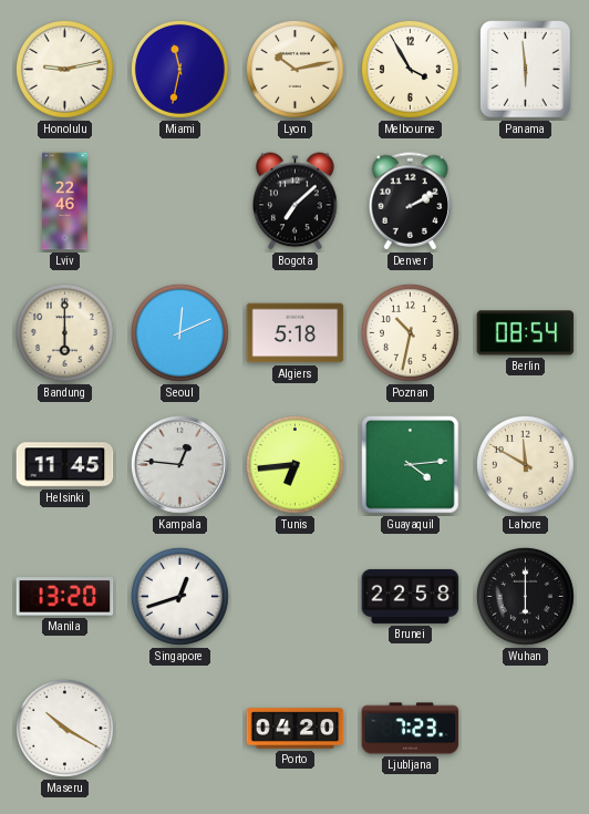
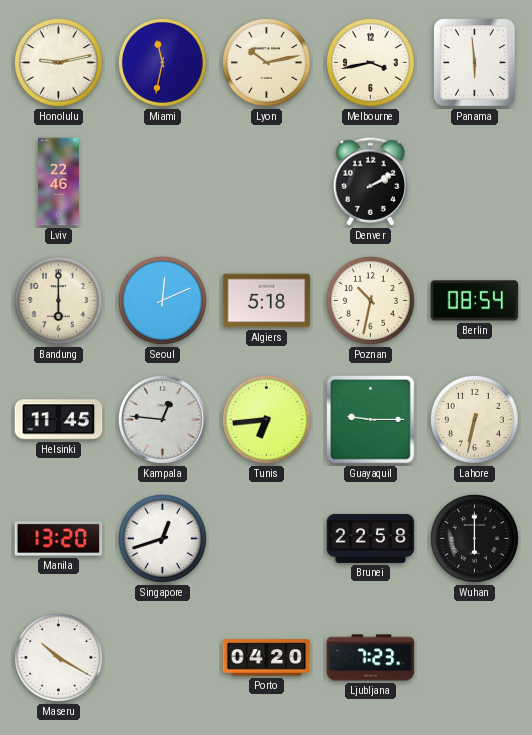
Melbourne: 3:55 -> 3:43 (370, 62)
Bogota: 7:08 -> none (296, 202)
Guayaquil: 4:14 -> 9:15 (371, 420)
Lahore: 11:50 -> 6:32 (474, 419)
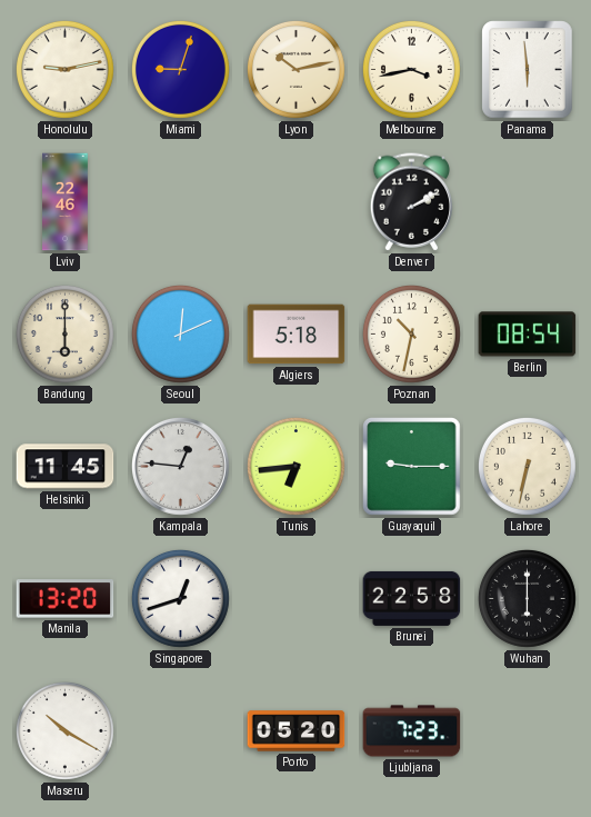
Miami: 11:32 -> 9:03 (180, 69)
Porto: 04:20 -> 05:20 (297, 731)
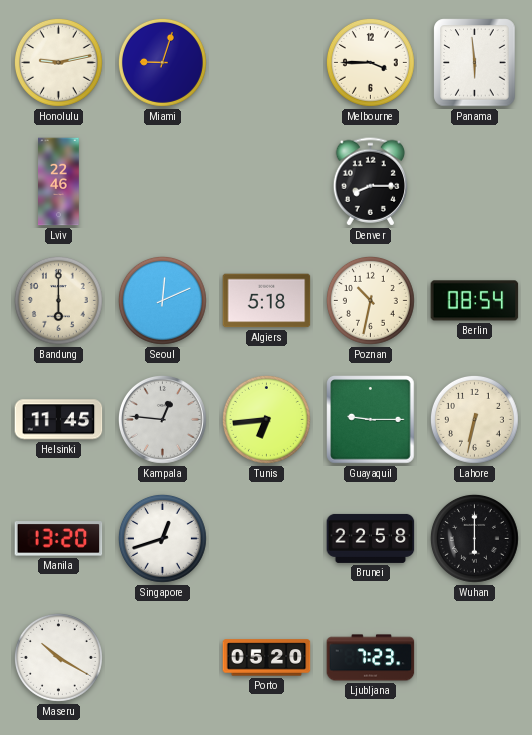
Lyon: 10:13 -> none (295, 69)
Melbourne: 3:43 -> 3:45 (370, 62)
Denver: 2:10 -> 8:15 (371, 182)
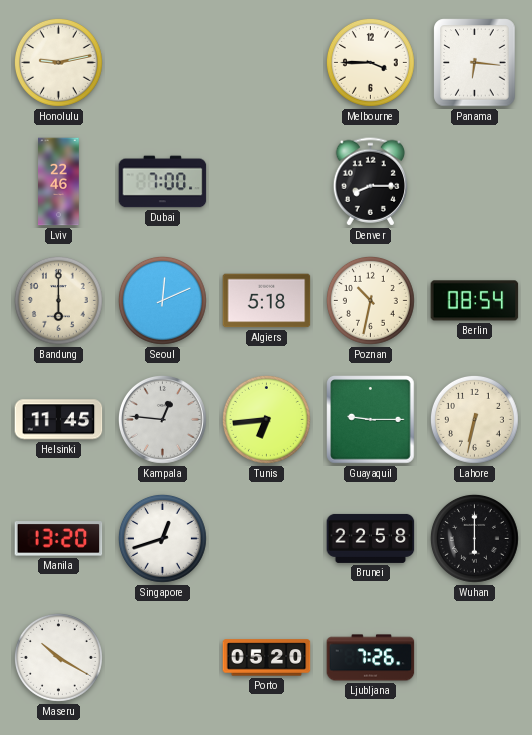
Miami: 9:03 -> none (162, 62)
Panama: 5:59 -> 6:16 (475, 63)
Dubai: none -> 7:00 (163, 182)
Ljubljana: 7:23 -> 7:26 (371, 658)
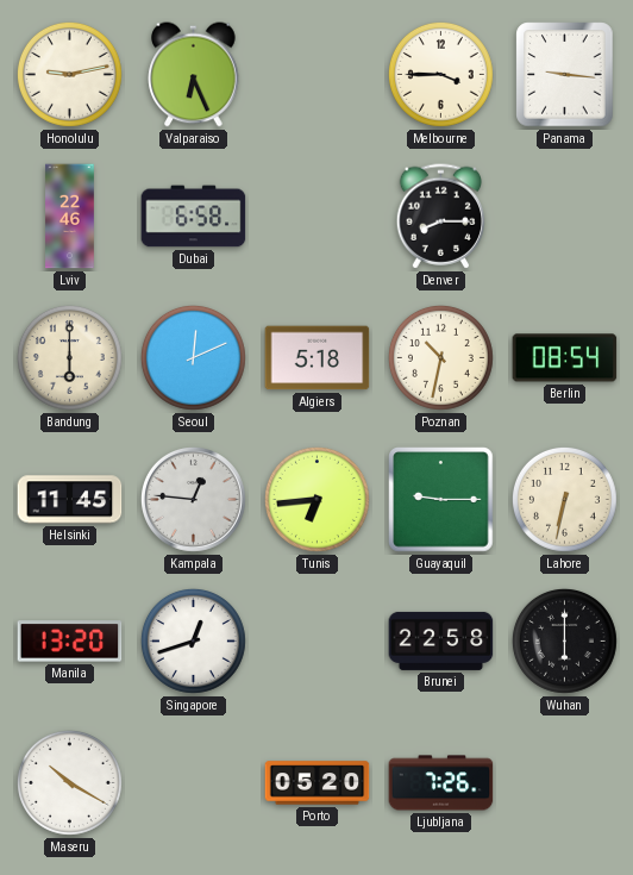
Valparaiso: none -> 6:26 (194, 75)
Panama: 6:16 -> 9:16 (565, 75)
Dubai: 7:00 -> 6:58 (194, 217)
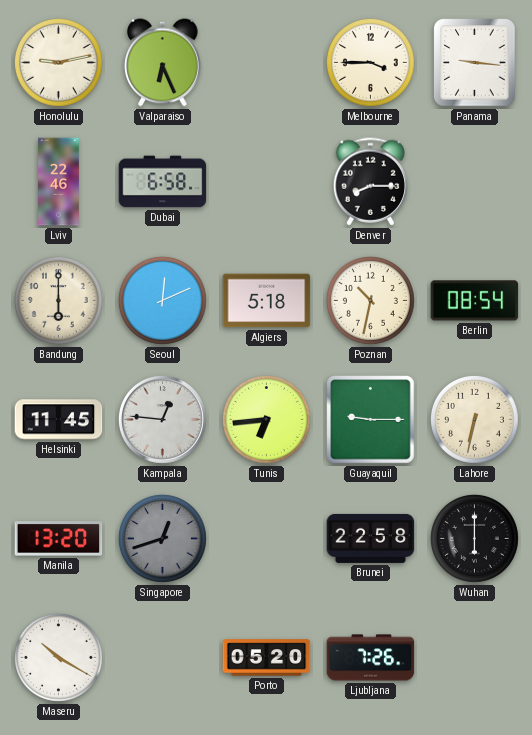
Singapore dial: white -> grey (162, 538)
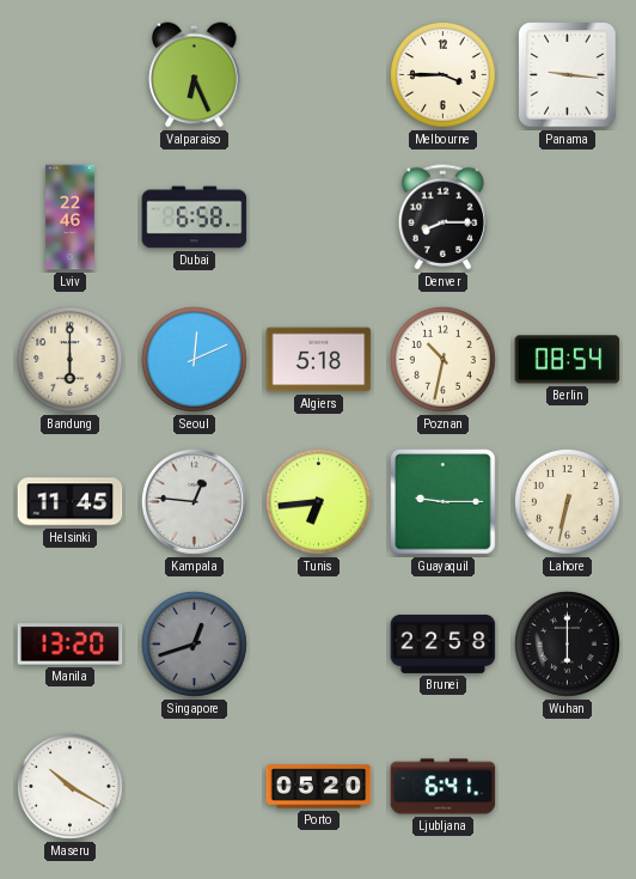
Honolulu: 9:13 -> none (58, 62)
Ljubljana: 7:26 -> 6:41 (444, 787)
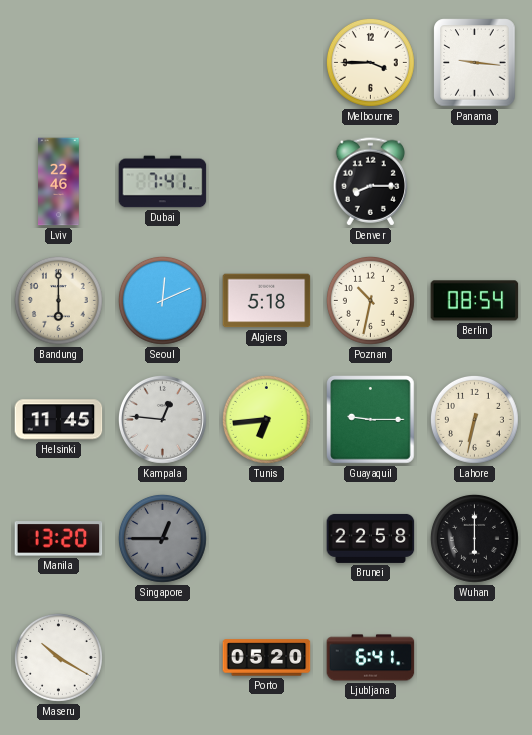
Valparaiso: 6:26 -> none (195, 75)
Dubai: 6:58 -> 7:41 (163, 182)
Singapore: 12:42 -> 12:45 (162, 538)
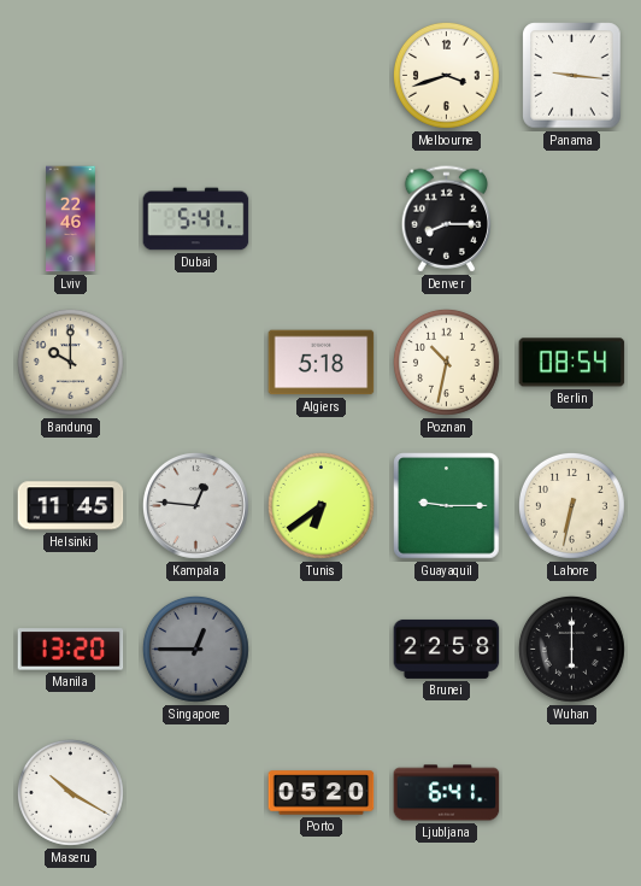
Melbourne: 3:45 -> 3:42 (446, 75)
Dubai: 7:41 -> 5:41 (196, 219)
Bandung: 6:00 -> 10:00 (70, 362)
Seoul: 12:11 -> none (162, 300)
Tunis: 6:44 -> 6:39 (320, 505)
